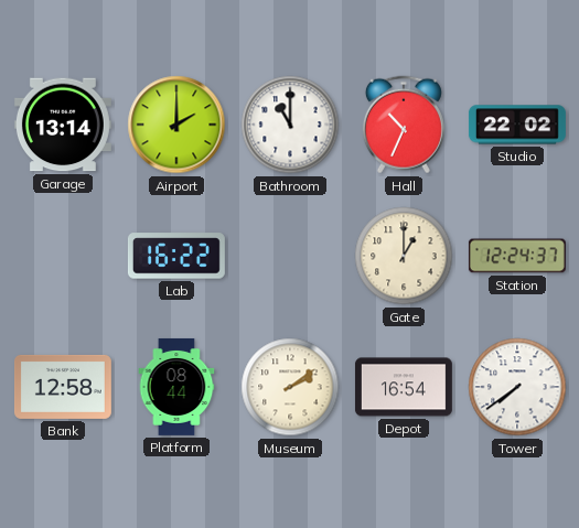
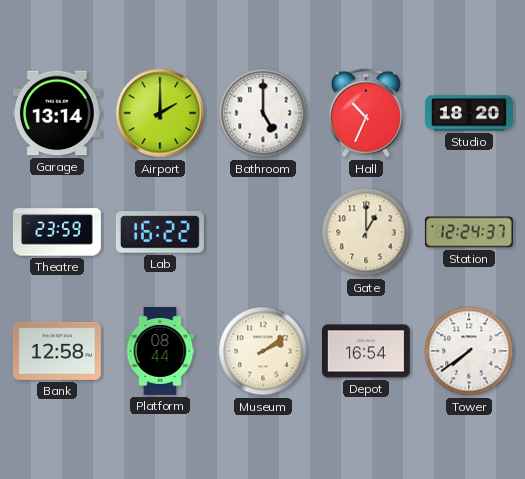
Bathroom: 11:00 -> 5:00 (263, 113)
Studio: 22:02 -> 18:20 (469, 113)
Theatre: none -> 23:59 (57, 232)
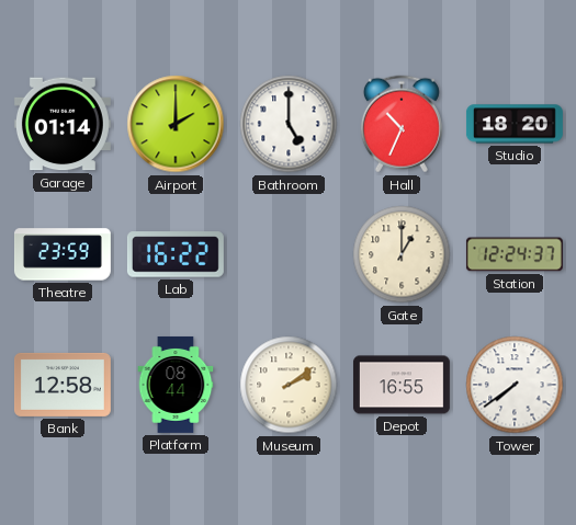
Garage: 13:14 -> 01:14 (63, 124)
Depot: 16:54 -> 16:55 (402, 385)
